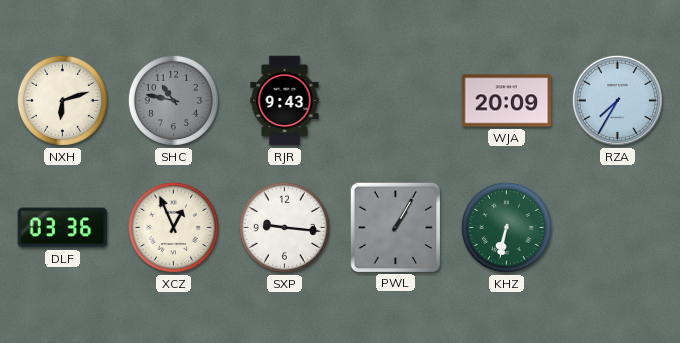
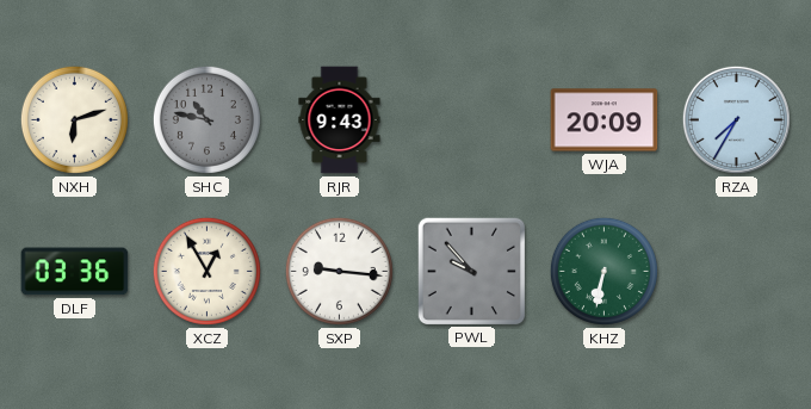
XCZ: 12:56 -> 12:55 (206, 271)
PWL: 1:05 -> 9:53 (471, 271)
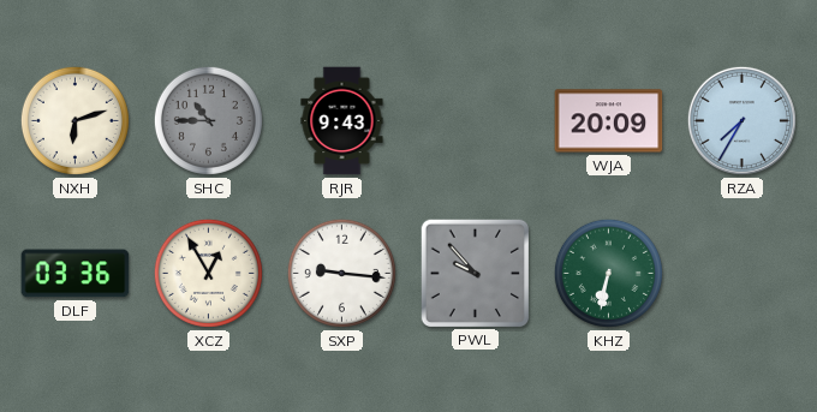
SHC: 10:47 -> 10:45 (208, 120)
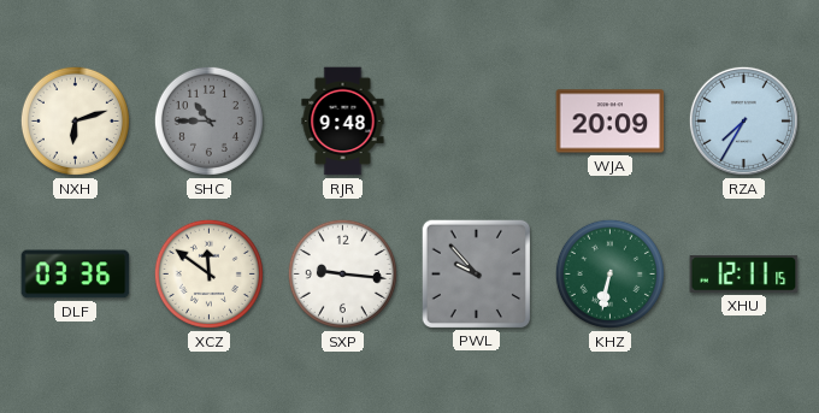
RJR: 9:43 -> 9:48 (343, 122)
XCZ: 12:55 -> 11:51 (208, 273)
XHU: none -> 12:11 (744, 275)
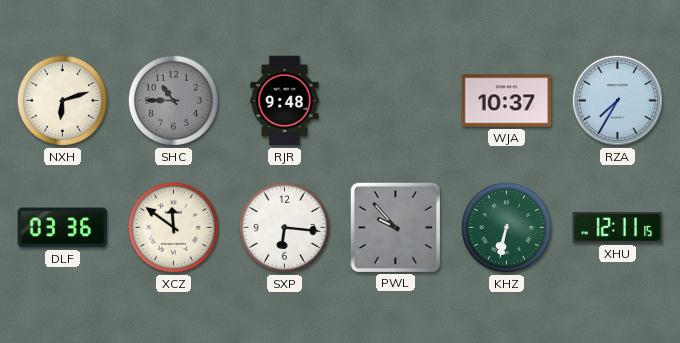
WJA: 20:09 -> 10:37 (507, 101)
SXP: 9:16 -> 6:16 (284, 227)
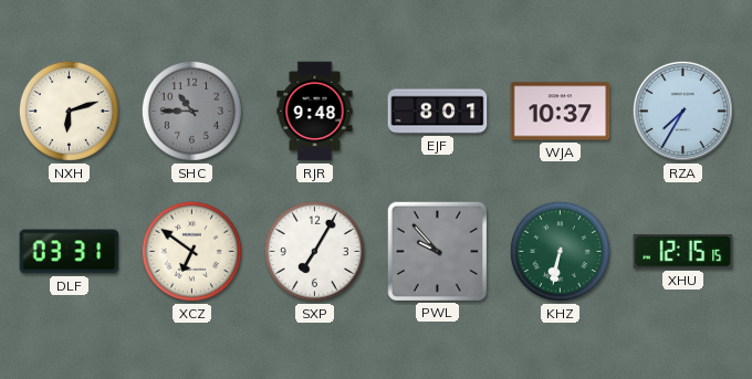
EJF: none -> 8:01 (438, 112)
DLF: 03:36 -> 03:31 (70, 252)
XCZ: 11:51 -> 6:51 (191, 251)
SXP: 6:16 -> 7:05 (314, 251)
XHU: 12:11 -> 12:15 (683, 252)
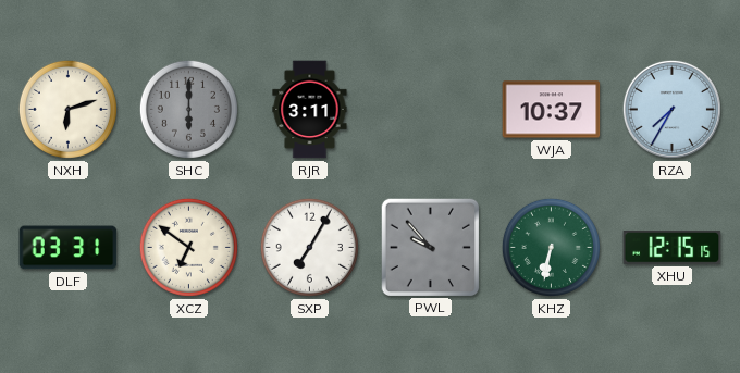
SHC: 10:45 -> 6:00 (188, 109)
RJR: 9:48 -> 3:11 (310, 110)
EJF: 8:01 -> none (438, 112)
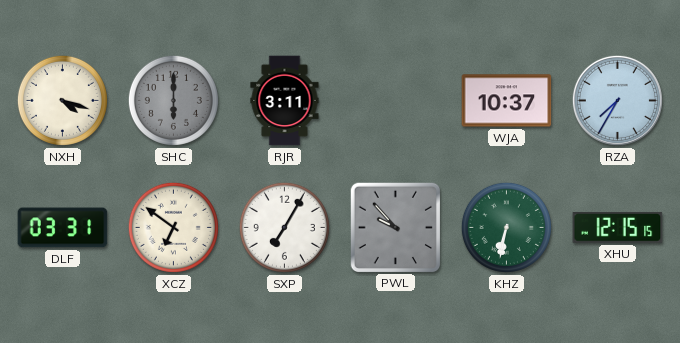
NXH: 6:12 -> 4:18 (62, 100)
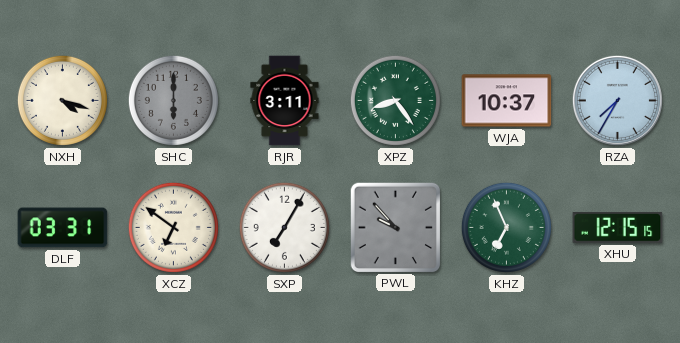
XPZ: none -> 8:24 (395, 100)
KHZ: 6:32 -> 6:56 (506, 227)
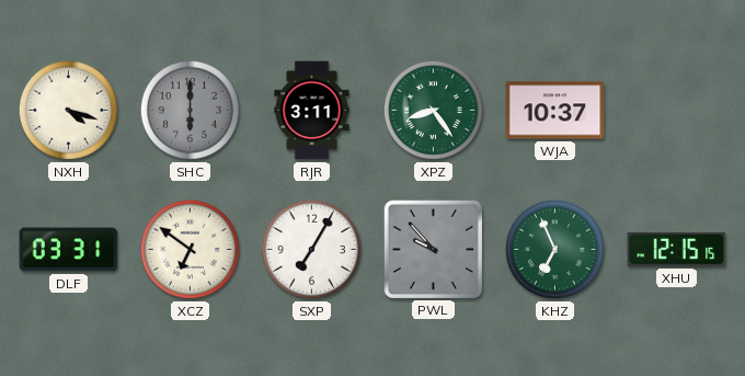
RZA: 7:35 -> none (617, 100)
